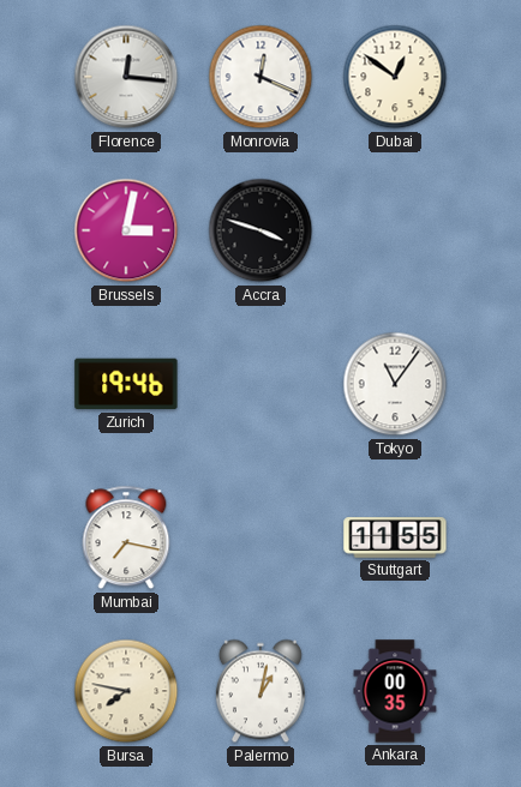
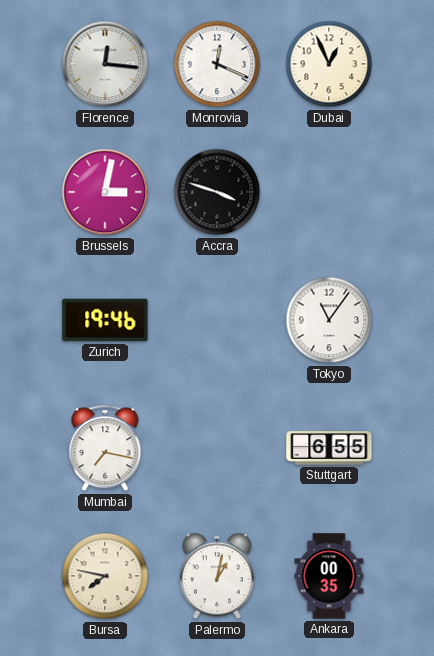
Dubai: 12:51 -> 12:56 (329, 64)
Stuttgart: 11:55 -> 6:55 (329, 448)
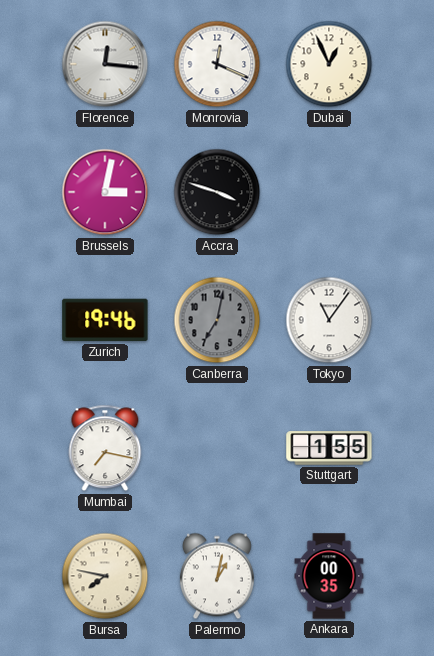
Canberra: none -> 7:02 (217, 320)
Stuttgart: 6:55 -> 1:55 (329, 448)
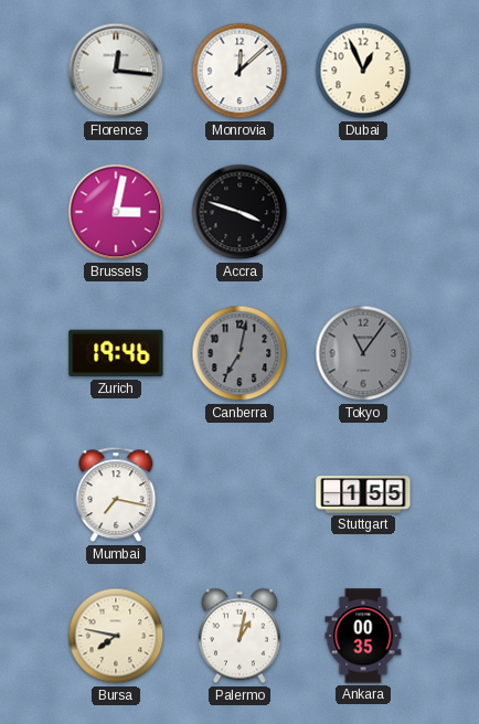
Monrovia: 12:19 -> 12:08 (239, 71)
Tokyo dial: white -> grey (363, 353)
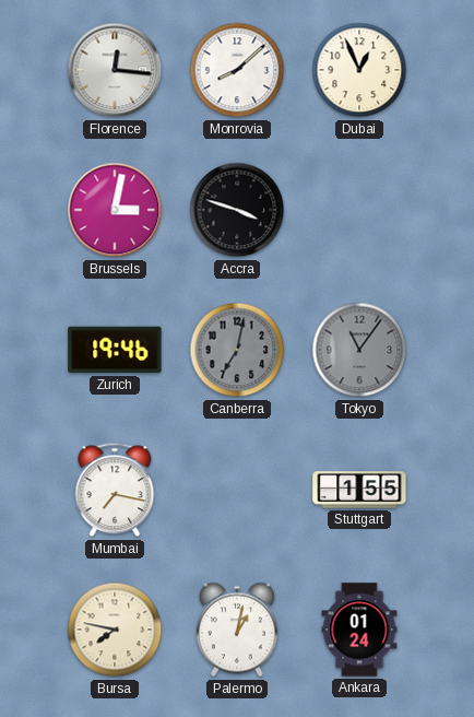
Monrovia: 12:08 -> 8:08 (237, 70)
Ankara: 00:35 -> 01:24 (359, 630)
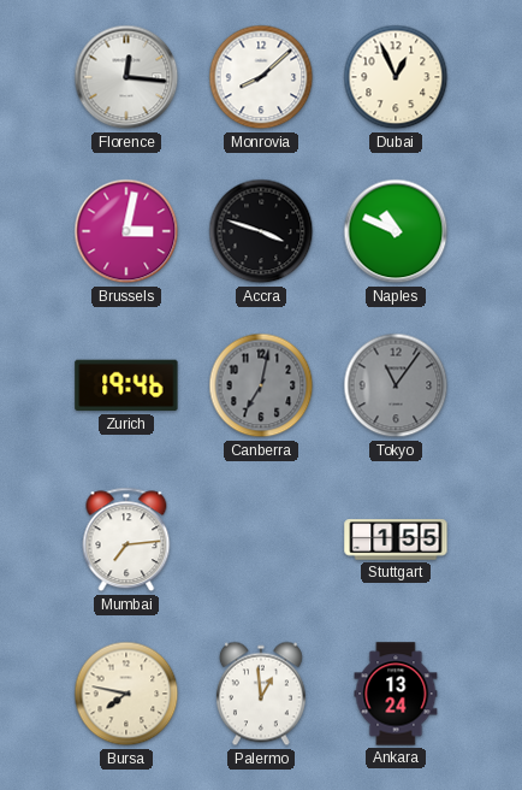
Naples: none -> 10:49 (396, 231)
Mumbai: 7:17 -> 7:14 (126, 540)
Palermo: 1:02 -> 12:59 (261, 694)
Ankara: 01:24 -> 13:24 (396, 694)
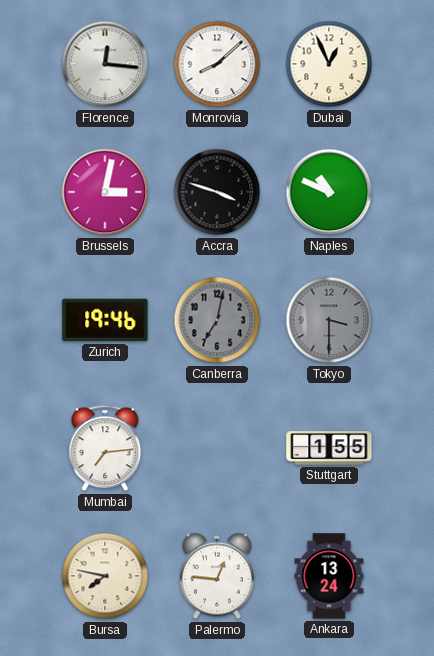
Tokyo: 11:06 -> 3:30 (329, 320)
Palermo: 12:59 -> 12:46 (217, 576)
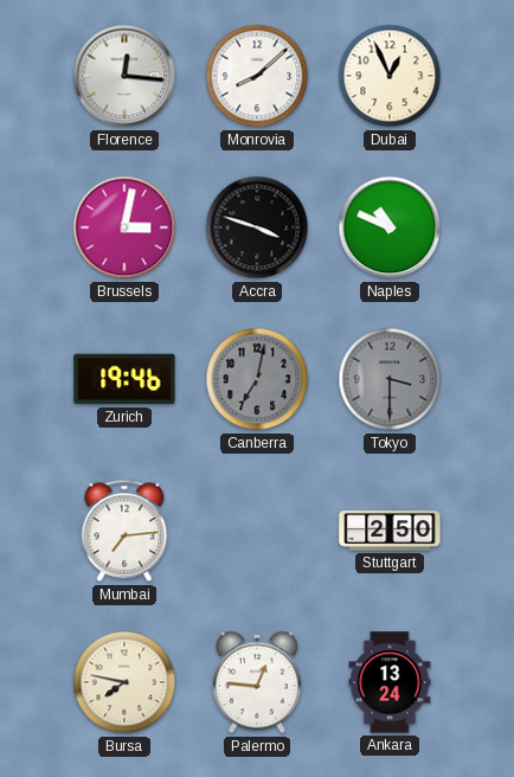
Stuttgart: 1:55 -> 2:50 (390, 531)
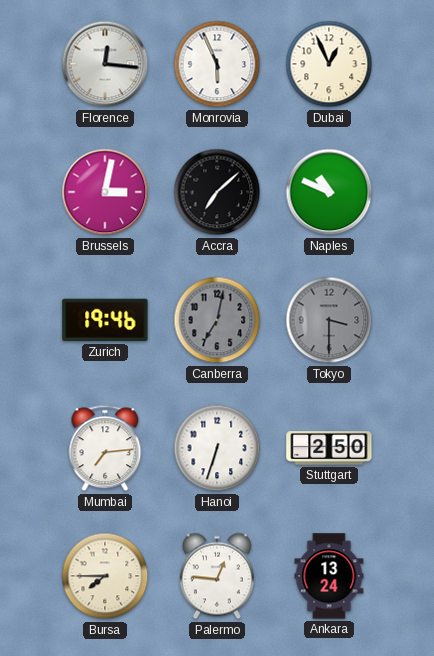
Monrovia: 8:08 -> 5:56 (217, 64)
Accra: 3:48 -> 7:08 (217, 192)
Hanoi: none -> 6:33 (217, 448)
Bursa: 7:47 -> 7:45 (105, 576)
